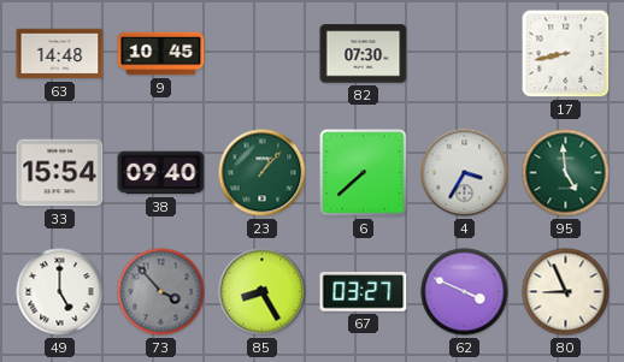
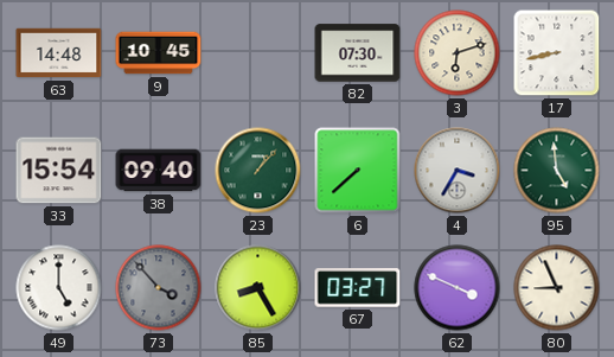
3: none -> 6:12 (458, 53)
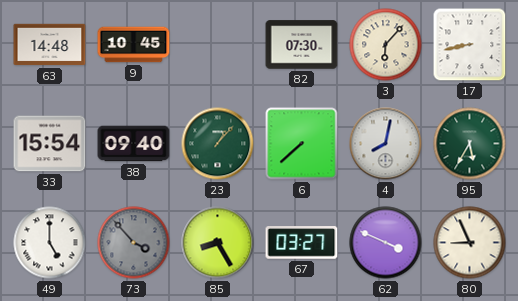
3: 6:12 -> 6:07 (386, 45)
4: 3:35 -> 8:02 (386, 144)
95: 4:59 -> 5:35 (470, 144)
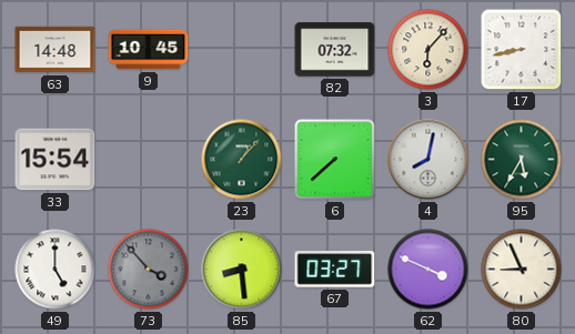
82: 07:30 -> 07:32 (335, 50)
38: 09:40 -> none (134, 144)
85: 8:25 -> 8:29 (242, 270)
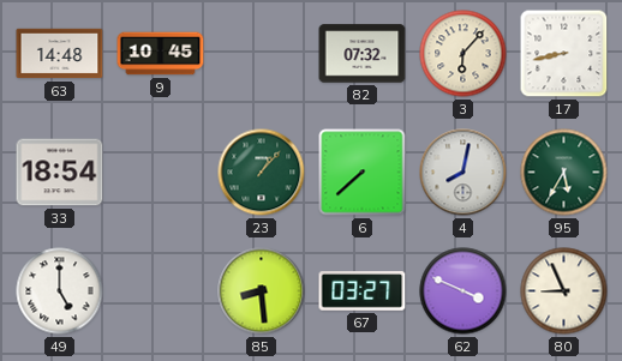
33: 15:54 -> 18:54 (60, 173)
73: 3:53 -> none (149, 270)
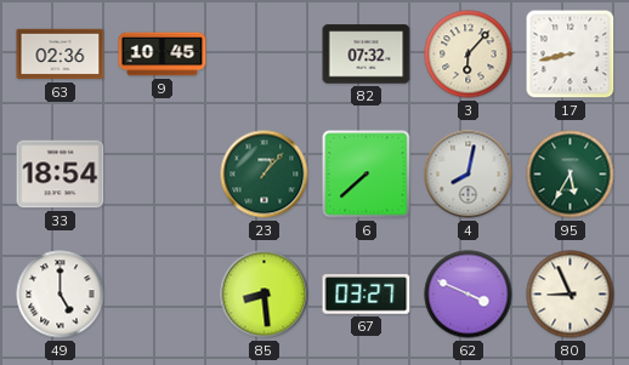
63: 14:48 -> 02:36 (61, 55)
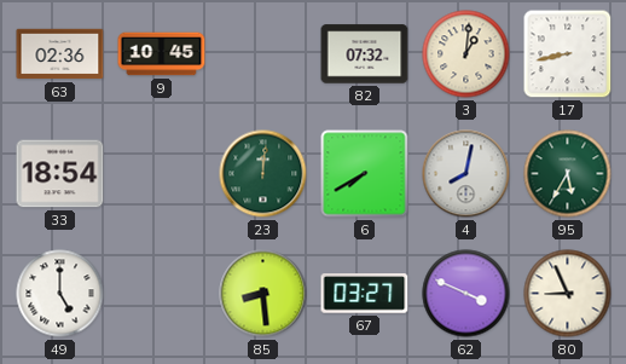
3: 6:07 -> 1:01 (466, 54)
23: 1:07 -> 12:01 (263, 174)
6: 7:38 -> 7:40 (365, 174)
